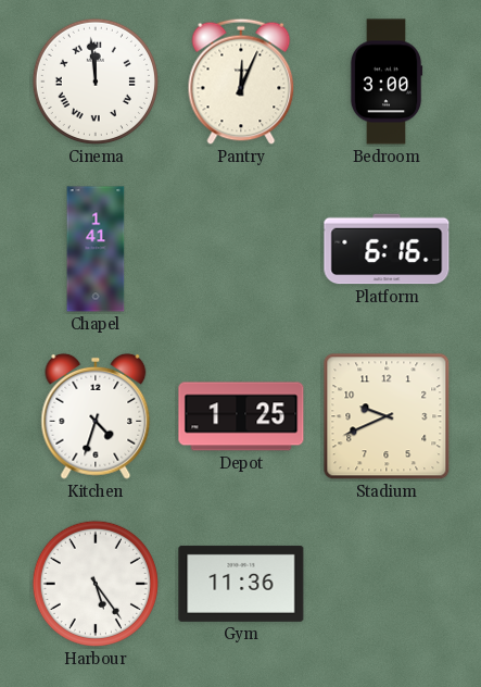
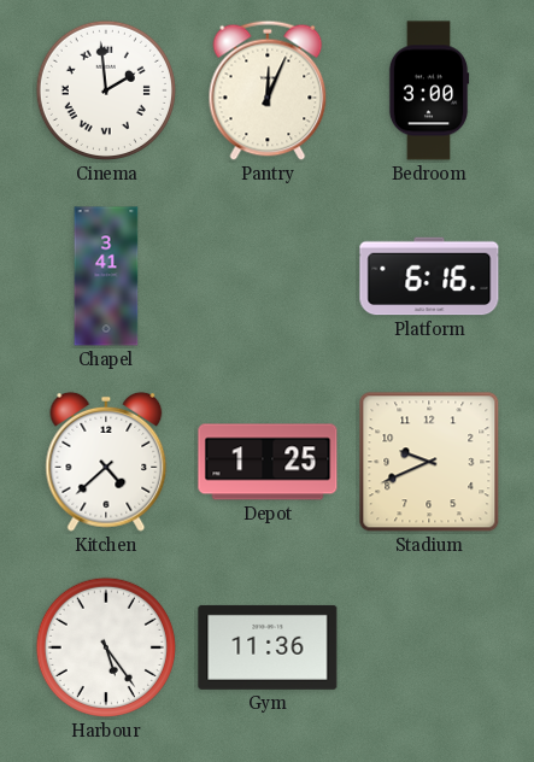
Cinema: 11:59 -> 1:59 (106, 90)
Chapel: 1:41 -> 3:41 (106, 276)
Kitchen: 4:33 -> 4:38 (106, 462)
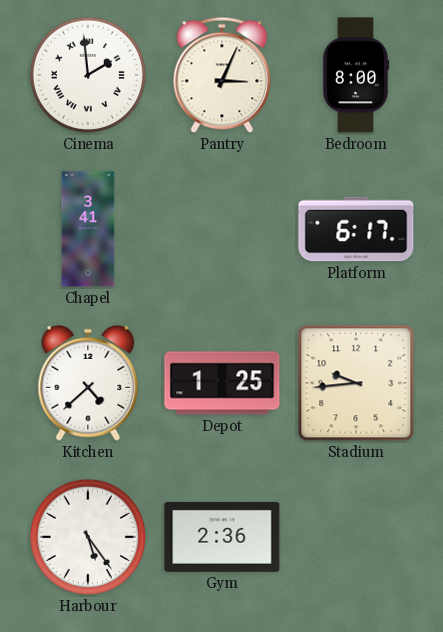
Pantry: 12:04 -> 3:04 (222, 75)
Bedroom: 3:00 -> 8:00 (356, 75)
Platform: 6:16 -> 6:17 (356, 229)
Stadium: 9:41 -> 9:44 (356, 383)
Gym: 11:36 -> 2:36 (222, 537)
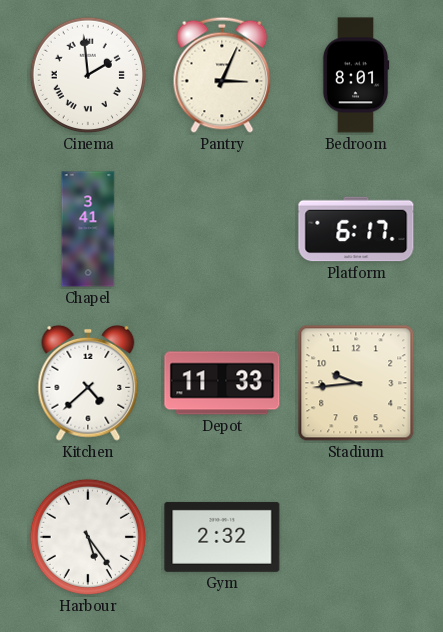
Bedroom: 8:00 -> 8:01 (356, 75)
Depot: 1:25 -> 11:33 (222, 383)
Gym: 2:36 -> 2:32 (222, 537)
